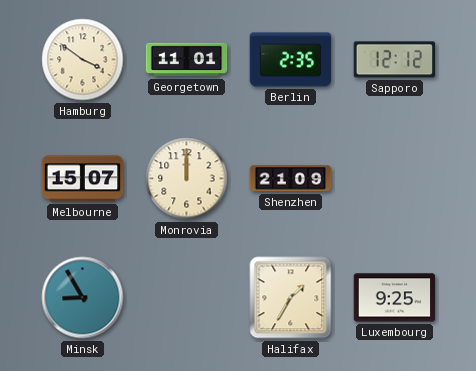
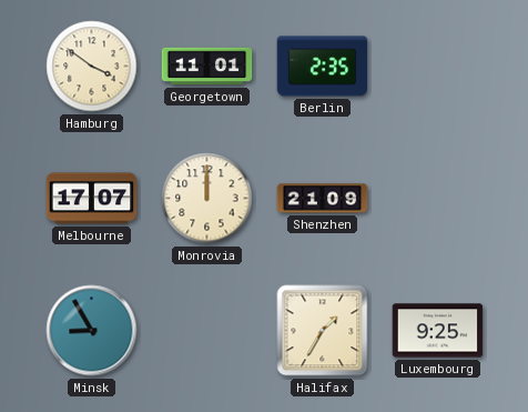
Sapporo: 12:12 -> none (395, 60)
Melbourne: 15:07 -> 17:07 (92, 199)
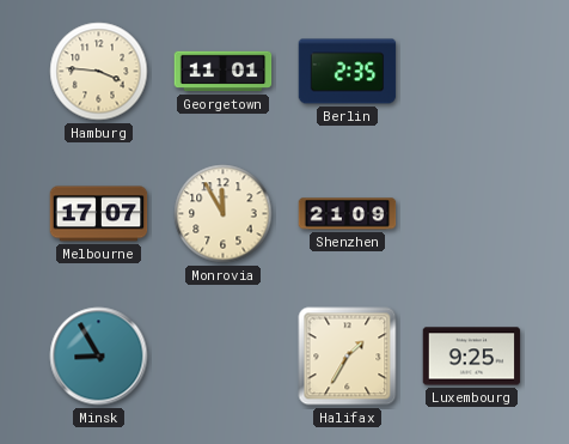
Hamburg: 3:51 -> 3:46 (99, 72)
Monrovia: 12:00 -> 11:55 (224, 214)
